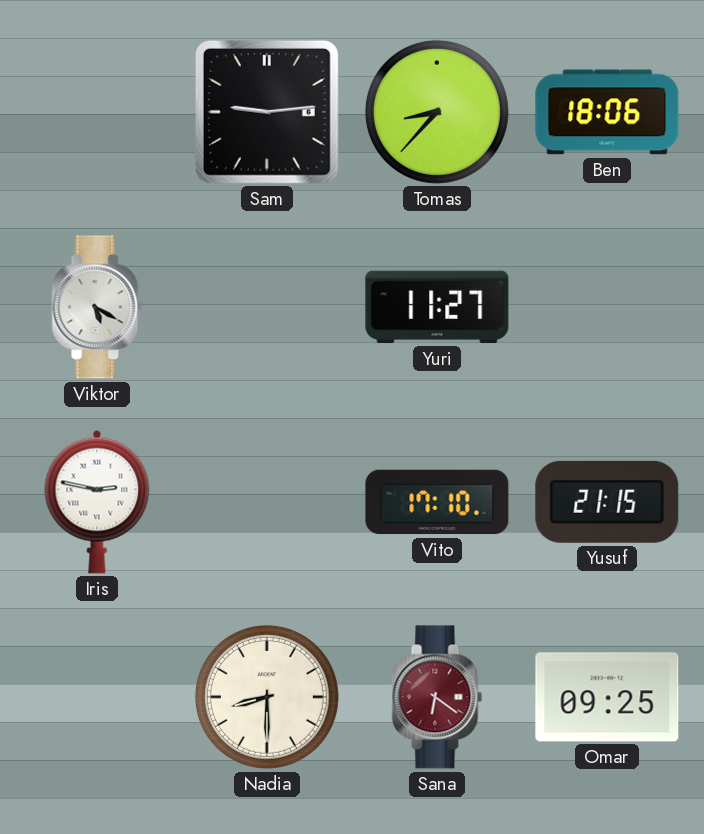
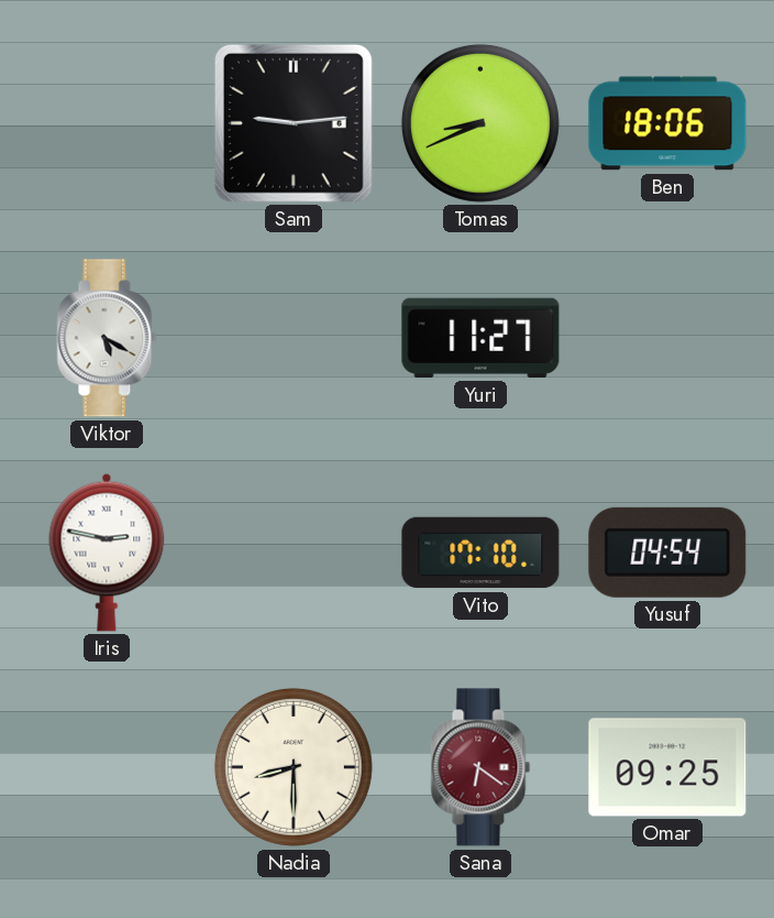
Tomas: 8:37 -> 8:41 (480, 123)
Yusuf: 21:15 -> 04:54 (667, 553)
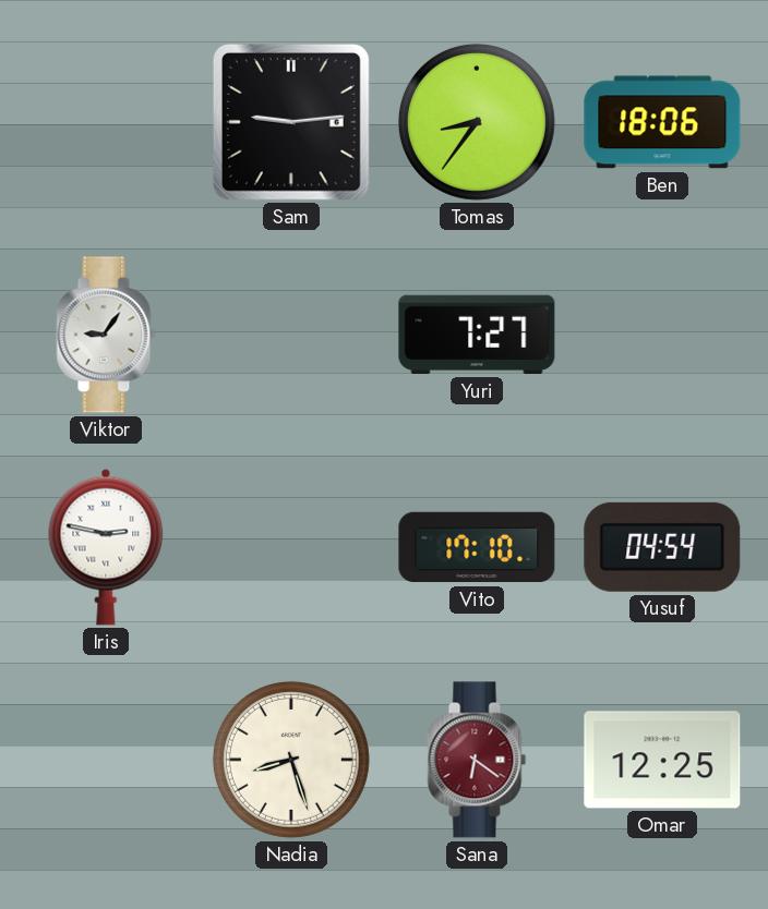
Tomas: 8:41 -> 8:36 (477, 122)
Viktor: 5:20 -> 9:06 (106, 335)
Yuri: 11:27 -> 7:27 (477, 335)
Nadia: 8:30 -> 8:27 (291, 760)
Omar: 09:25 -> 12:25 (662, 760)
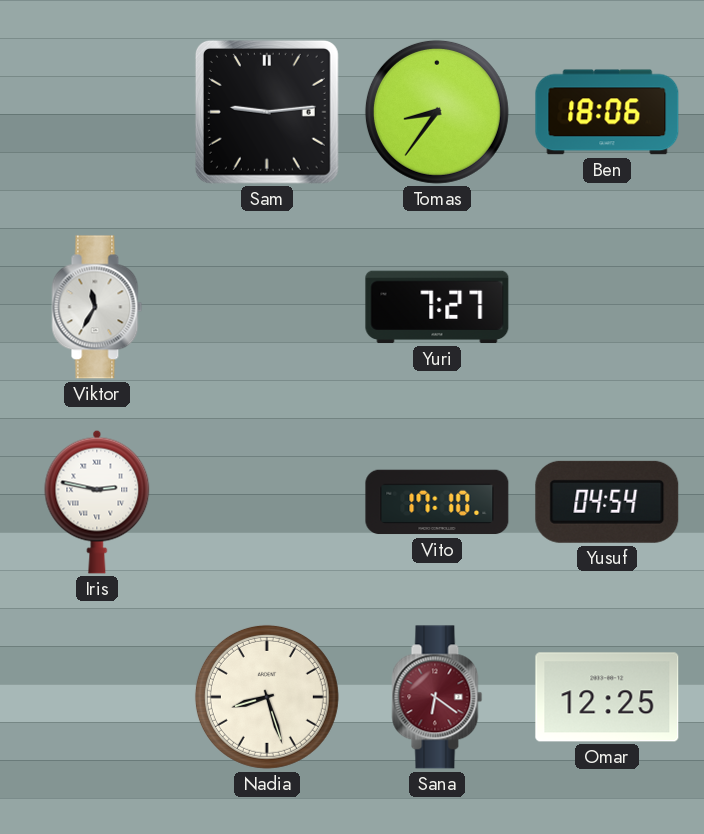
Viktor: 9:06 -> 11:35 (97, 307)
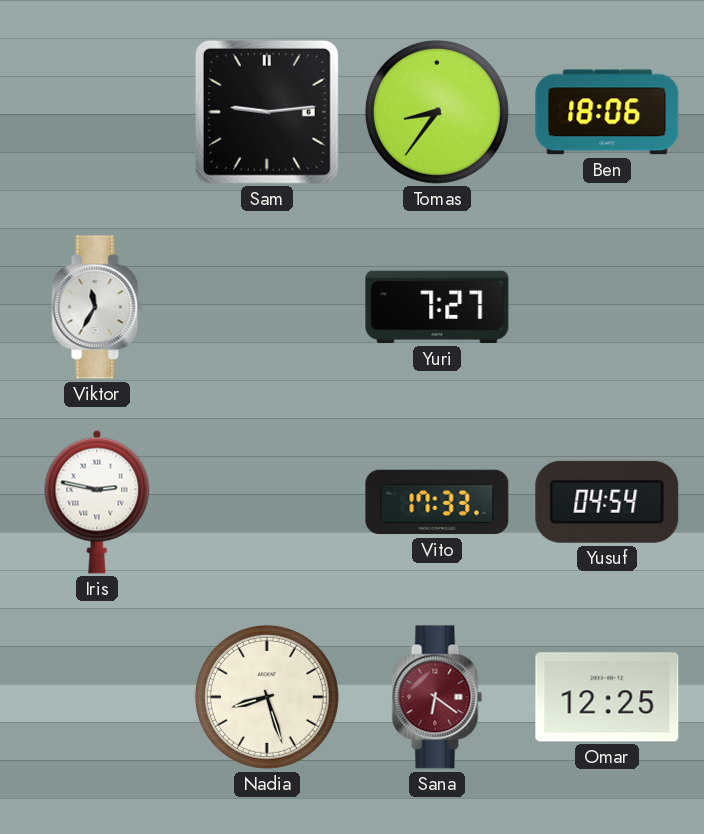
Vito: 17:10 -> 17:33 (437, 502)
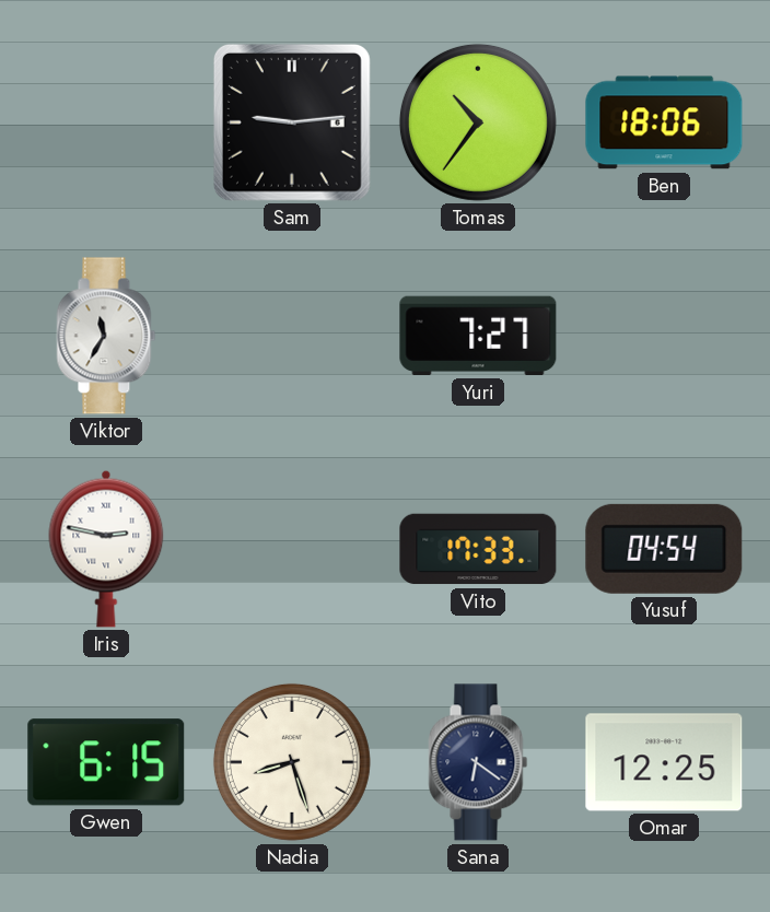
Tomas: 8:36 -> 10:36 (478, 122)
Gwen: none -> 6:15 (106, 762)
Sana dial: burgundy -> navy (478, 762)
